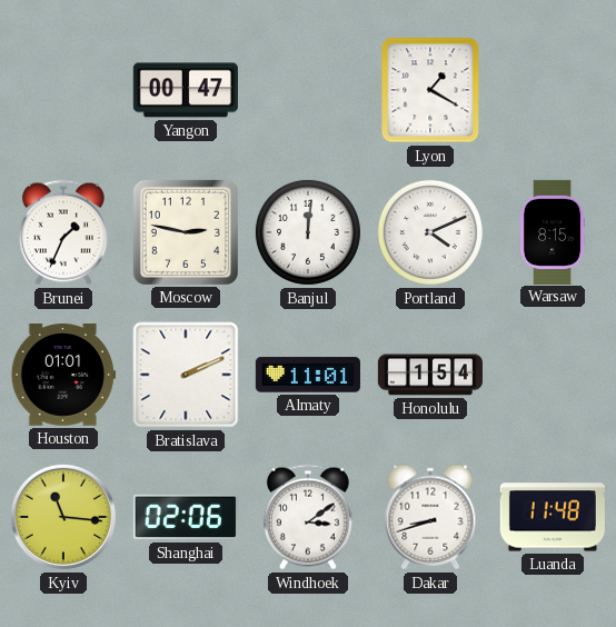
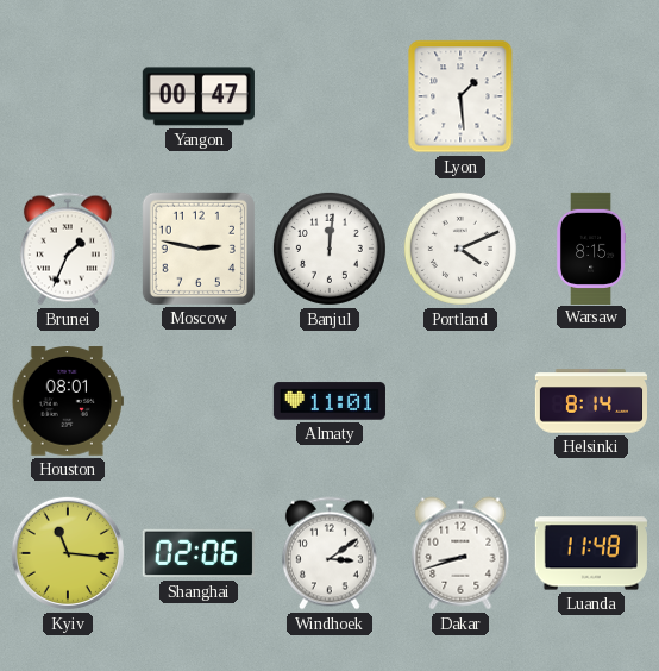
Lyon: 1:20 -> 1:29 (460, 96)
Houston: 01:01 -> 08:01 (68, 401)
Bratislava: 2:11 -> none (186, 375)
Honolulu: 1:54 -> none (430, 375)
Helsinki: none -> 8:14 (590, 401)
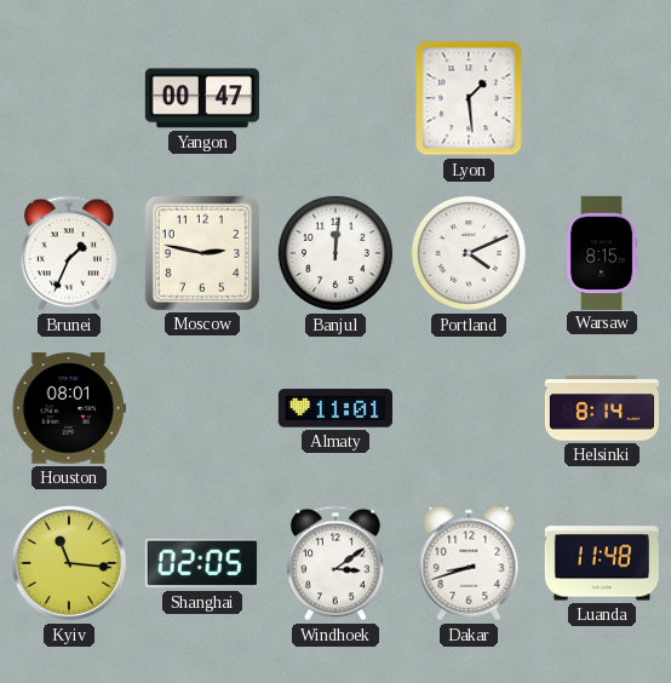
Shanghai: 02:06 -> 02:05 (202, 563)
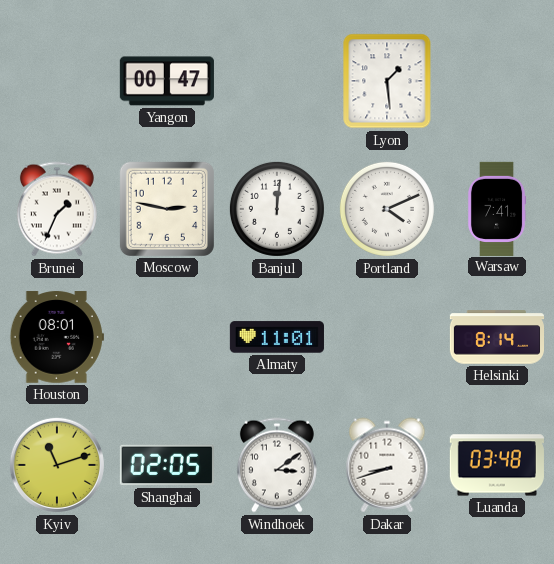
Warsaw: 8:15 -> 7:41 (497, 208)
Kyiv: 11:16 -> 11:12 (57, 465)
Luanda: 11:48 -> 03:48 (497, 465)
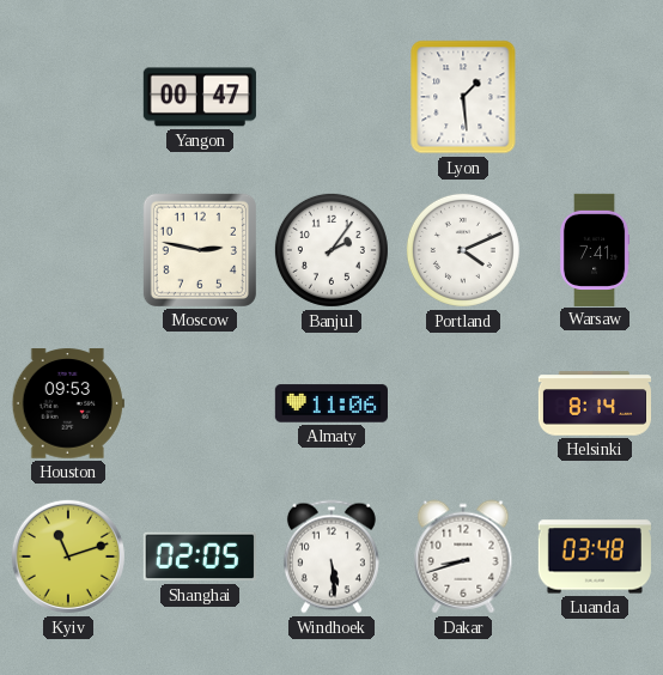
Brunei: 1:34 -> none (57, 209)
Banjul: 12:01 -> 2:06 (331, 250)
Houston: 08:01 -> 09:53 (68, 403)
Almaty: 11:01 -> 11:06 (331, 403)
Windhoek: 3:09 -> 5:29 (331, 557)
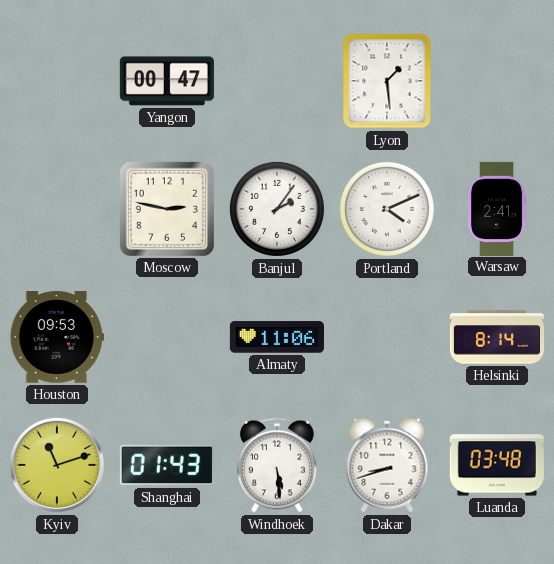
Warsaw: 7:41 -> 2:41 (497, 208)
Shanghai: 02:05 -> 01:43 (167, 465)
